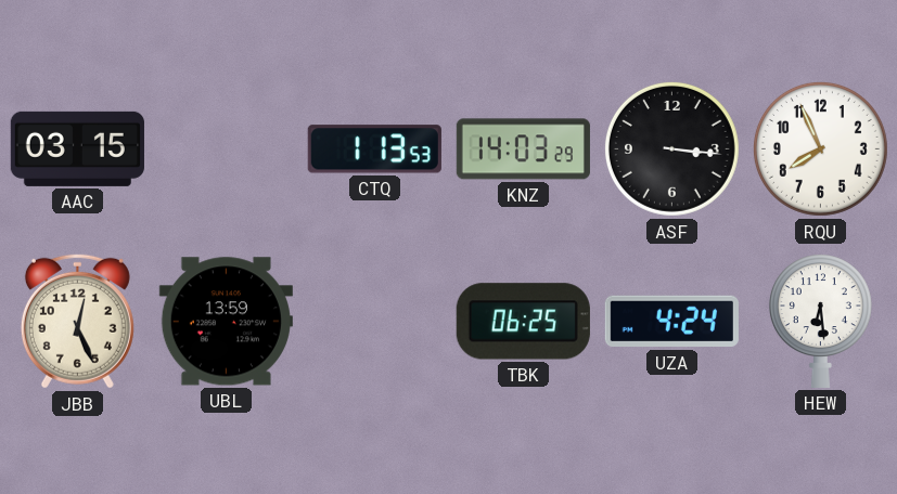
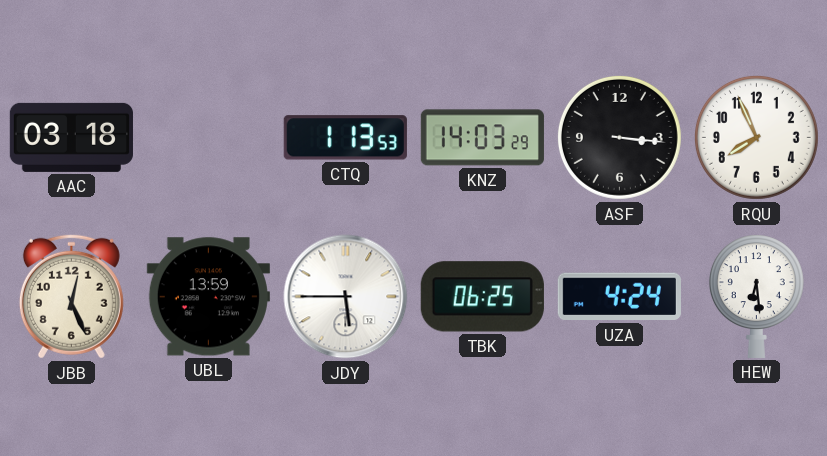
AAC: 03:15 -> 03:18 (71, 137)
JDY: none -> 5:45 (346, 297)
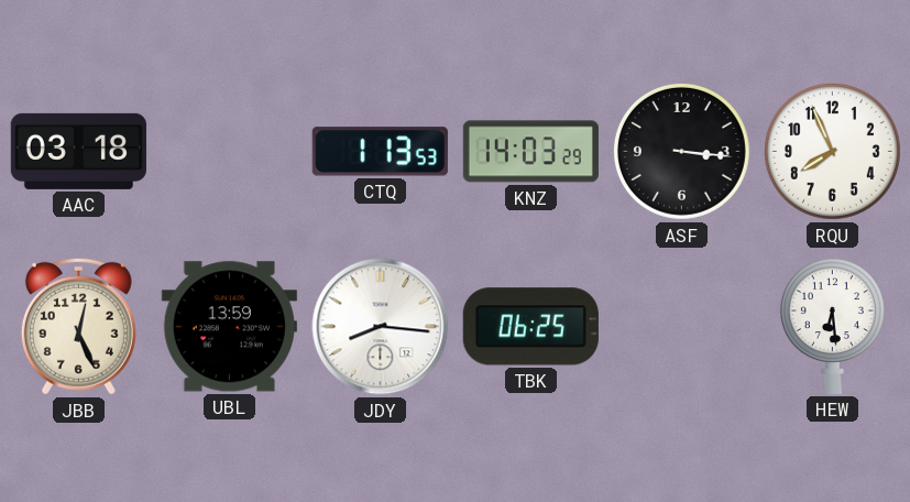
JDY: 5:45 -> 8:16 (381, 327)
UZA: 4:24 -> none (619, 297)
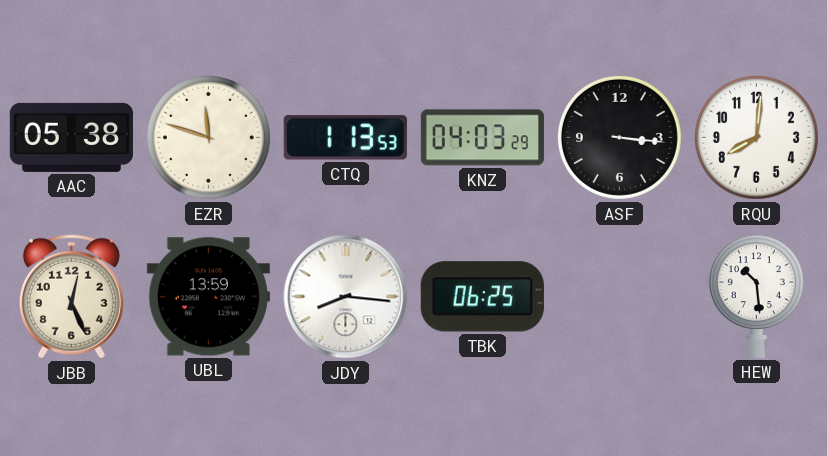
AAC: 03:18 -> 05:38 (71, 137)
EZR: none -> 11:48 (208, 137)
KNZ: 14:03 -> 04:03 (482, 138)
RQU: 7:56 -> 8:01 (756, 137)
HEW: 6:29 -> 10:29 (756, 296)
